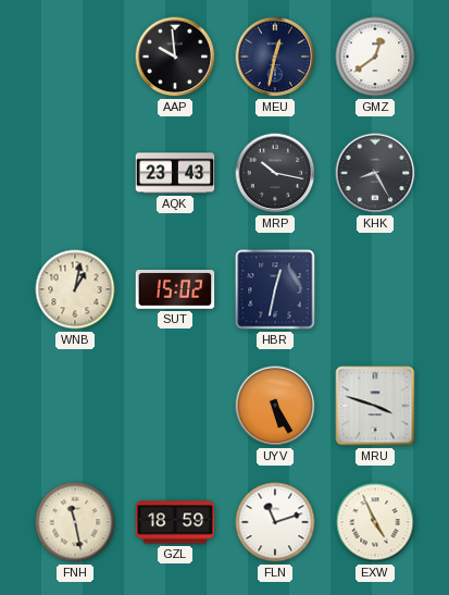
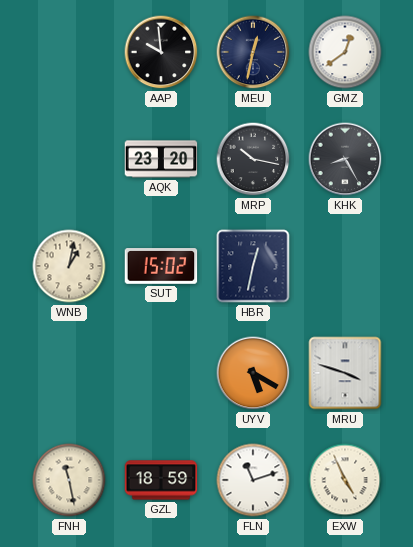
AQK: 23:43 -> 23:20 (161, 159)
UYV: 5:25 -> 5:20 (253, 373)
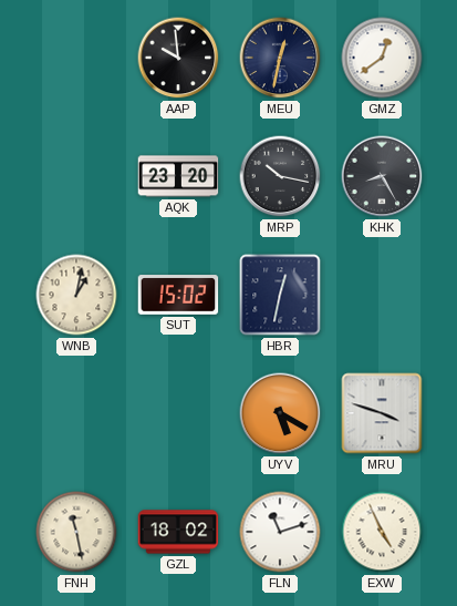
GZL: 18:59 -> 18:02 (178, 532)
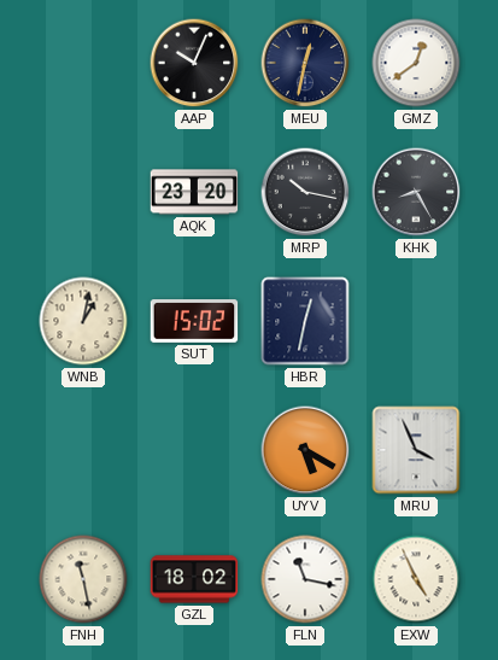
AAP: 9:59 -> 10:04 (194, 63)
MRU: 3:48 -> 3:56 (416, 450)
FLN: 11:12 -> 11:17 (305, 579)
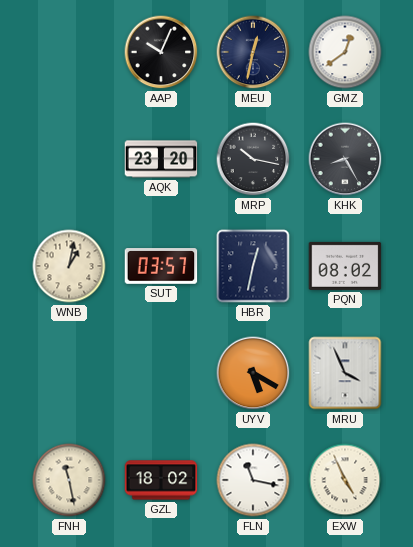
SUT: 15:02 -> 03:57 (161, 266)
PQN: none -> 08:02 (345, 266)
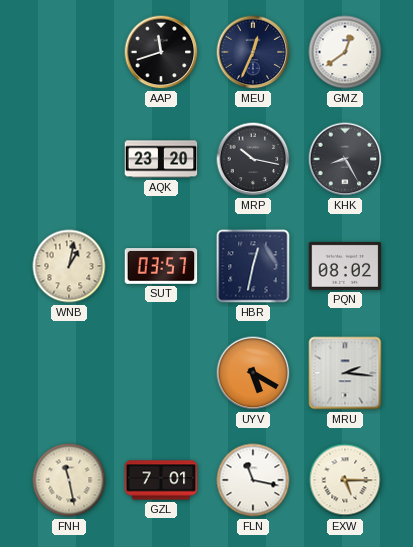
AAP: 10:04 -> 11:42 (161, 52)
MEU: 12:32 -> 12:34 (253, 52)
MRU: 3:56 -> 2:16 (345, 373)
GZL: 18:02 -> 7:01 (161, 480)
EXW: 4:56 -> 5:15 (345, 480)
